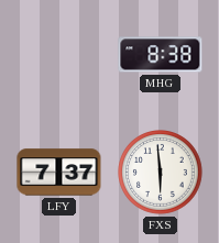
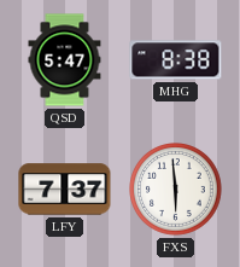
QSD: none -> 5:47 (65, 60)
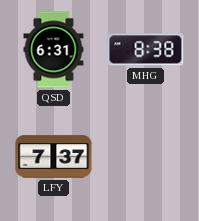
QSD: 5:47 -> 6:31 (54, 50)
FXS: 5:59 -> none (176, 190)
